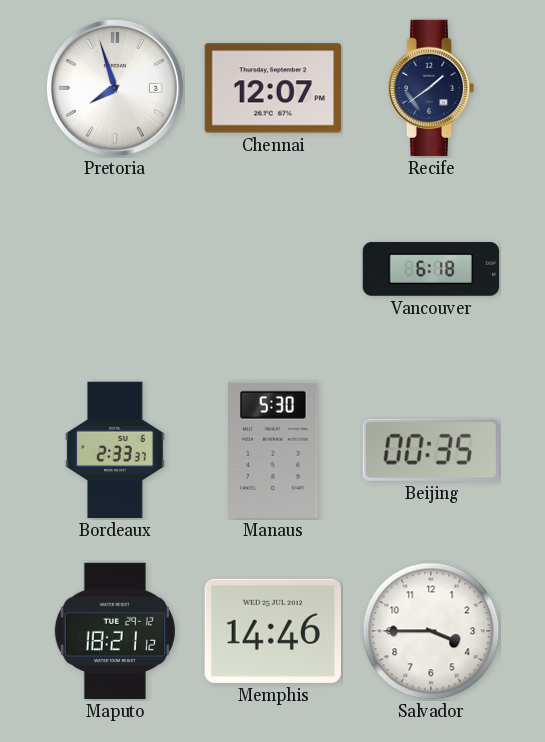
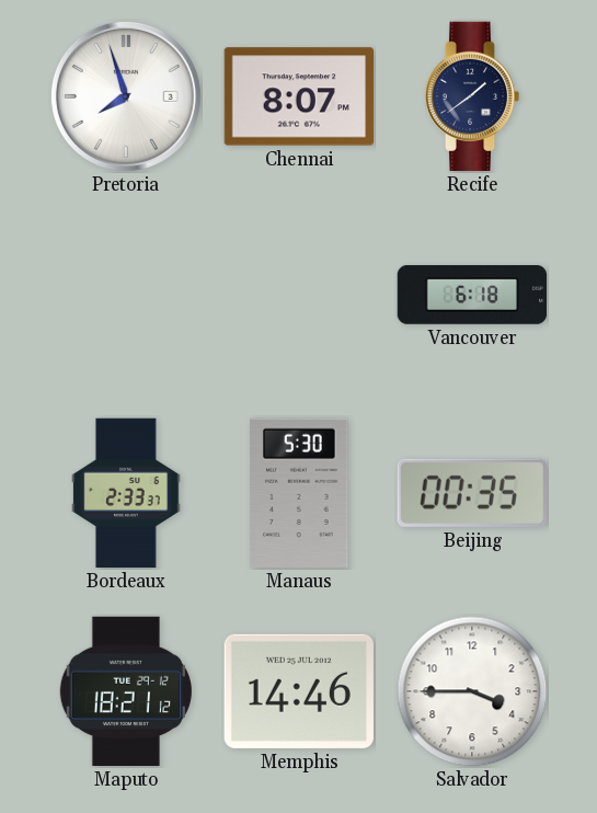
Chennai: 12:07 -> 8:07 (298, 96)
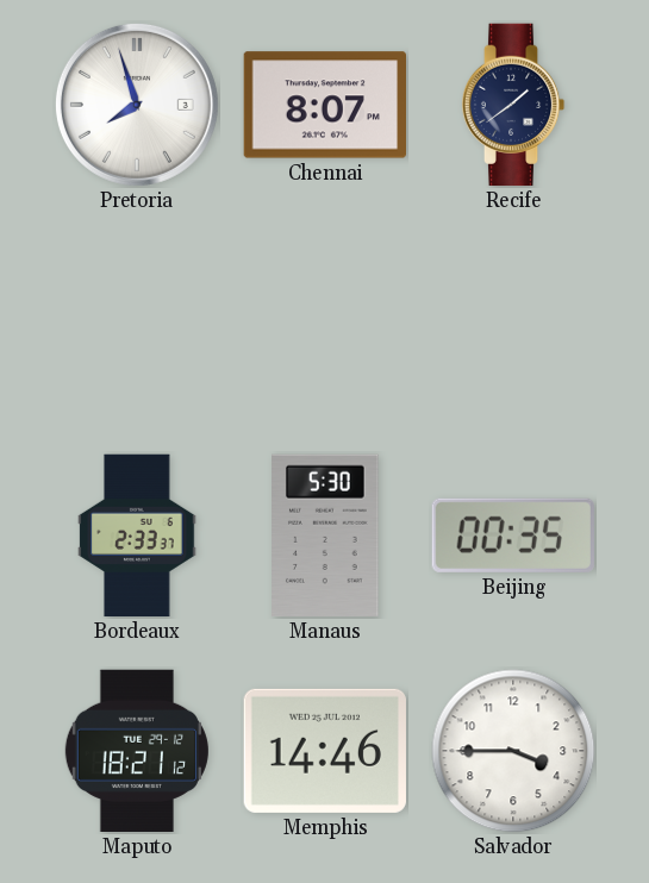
Vancouver: 6:18 -> none (471, 295)
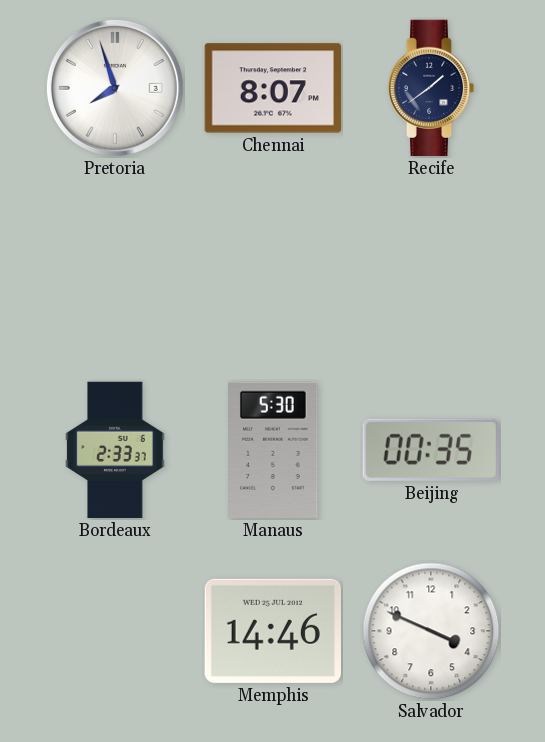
Maputo: 18:21 -> none (137, 751)
Salvador: 3:45 -> 3:49 (431, 631)
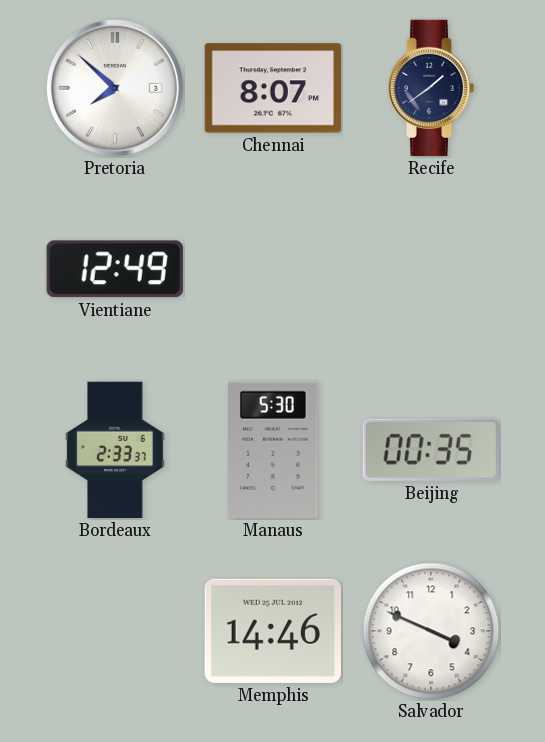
Pretoria: 7:57 -> 7:52 (115, 88)
Vientiane: none -> 12:49 (115, 269)
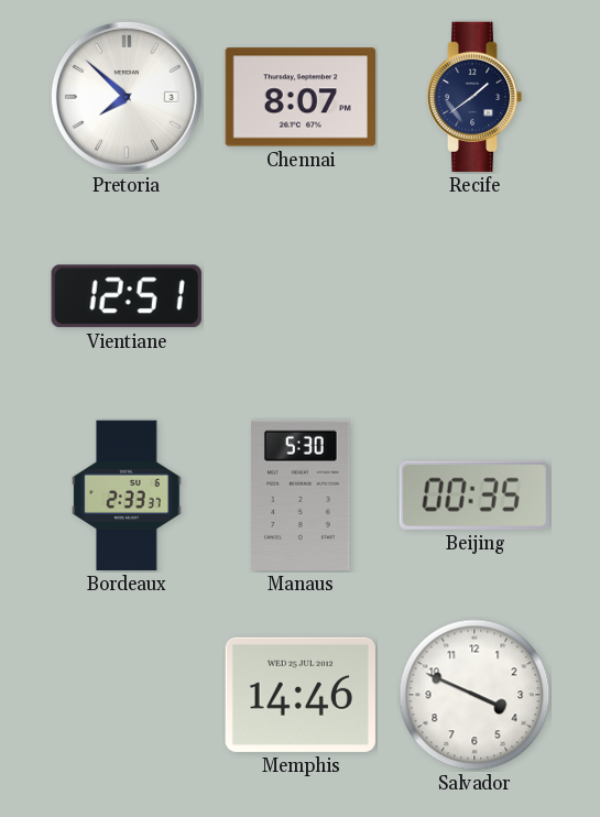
Vientiane: 12:49 -> 12:51 (127, 296)
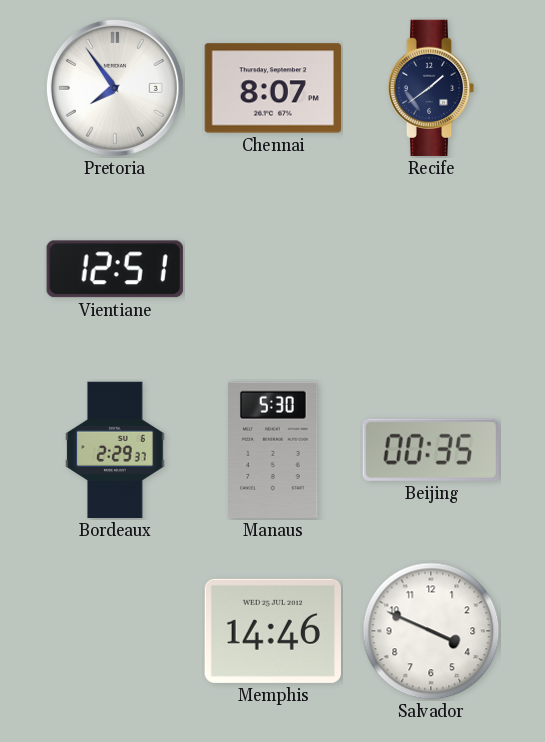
Pretoria: 7:52 -> 7:54 (115, 88)
Bordeaux: 2:33 -> 2:29 (115, 450)
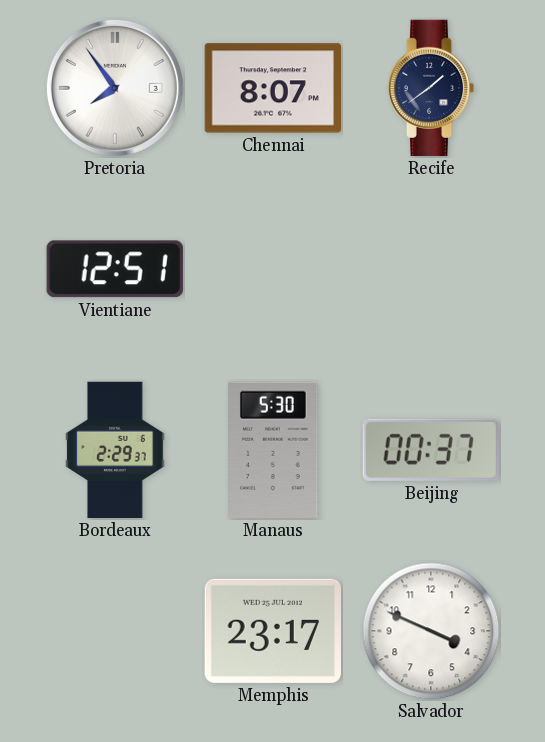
Beijing: 00:35 -> 00:37 (431, 450)
Memphis: 14:46 -> 23:17 (273, 631)
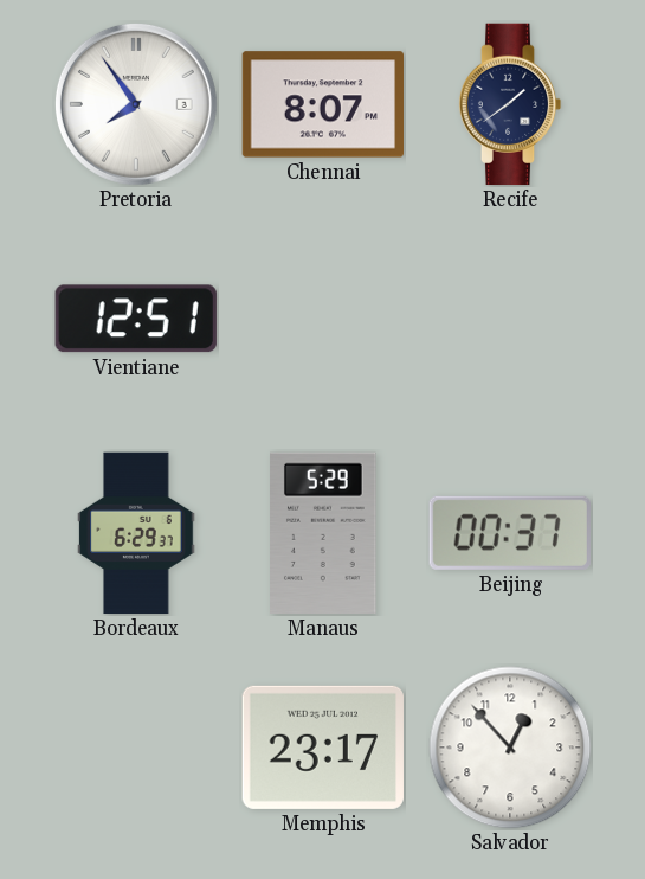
Bordeaux: 2:29 -> 6:29 (136, 533)
Manaus: 5:30 -> 5:29 (323, 533)
Salvador: 3:49 -> 12:53 (510, 748)
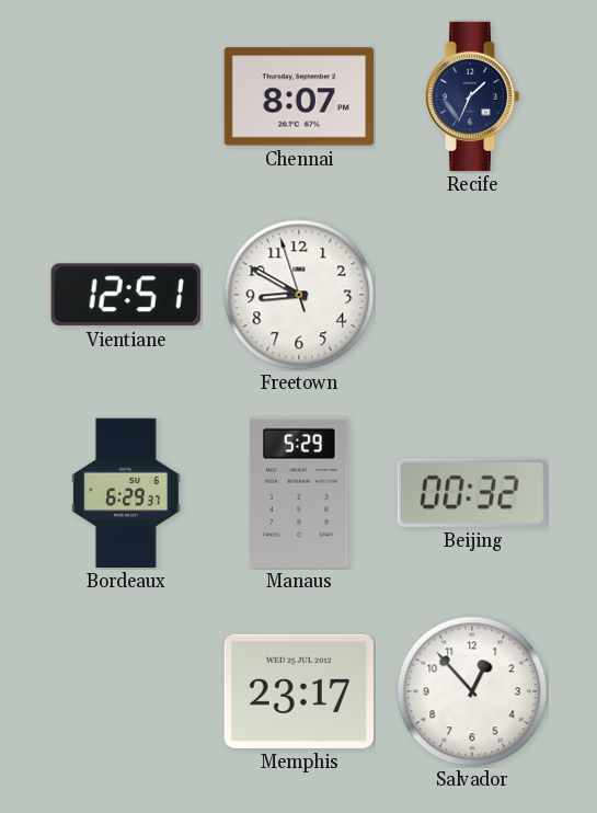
Pretoria: 7:54 -> none (136, 104)
Recife: 1:39 -> 1:34 (472, 96)
Freetown: none -> 8:49 (299, 295)
Beijing: 00:37 -> 00:32 (472, 493)
